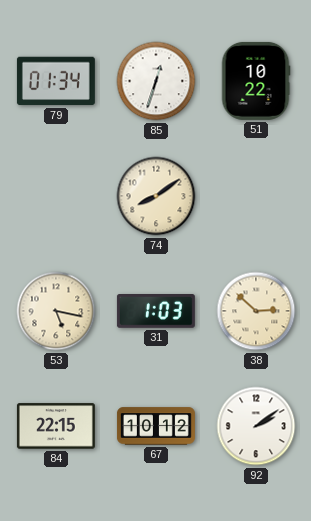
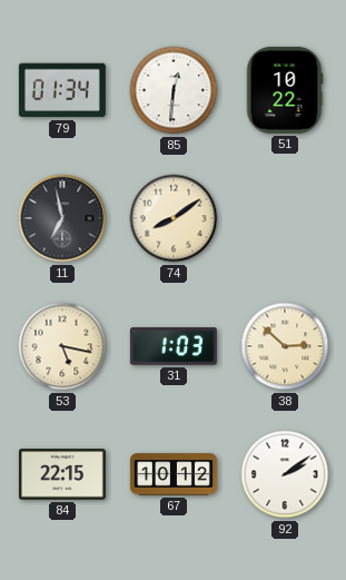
85: 12:33 -> 12:31 (174, 90)
11: none -> 6:58 (62, 218)
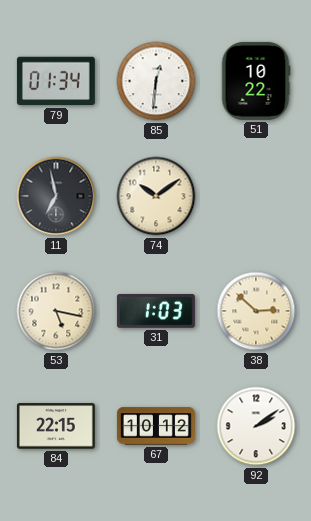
74: 8:09 -> 10:09 (156, 196)
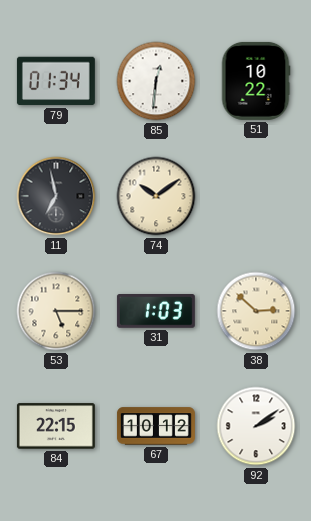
53: 5:17 -> 5:15 (56, 311)
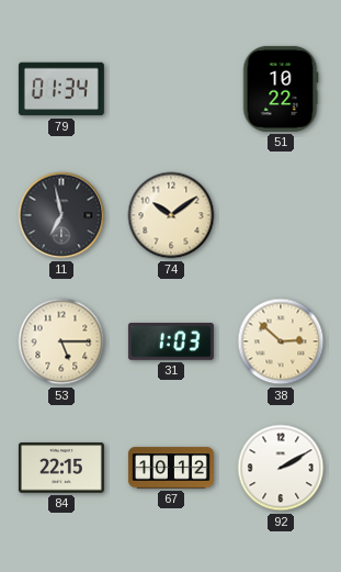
85: 12:31 -> none (156, 81)
92: 2:09 -> 2:10 (281, 468)
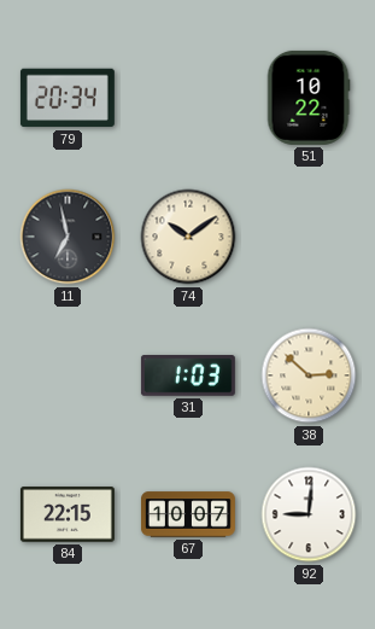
79: 01:34 -> 20:34 (68, 98)
53: 5:15 -> none (61, 341)
67: 10:12 -> 10:07 (188, 514)
92: 2:10 -> 9:01 (309, 514)
